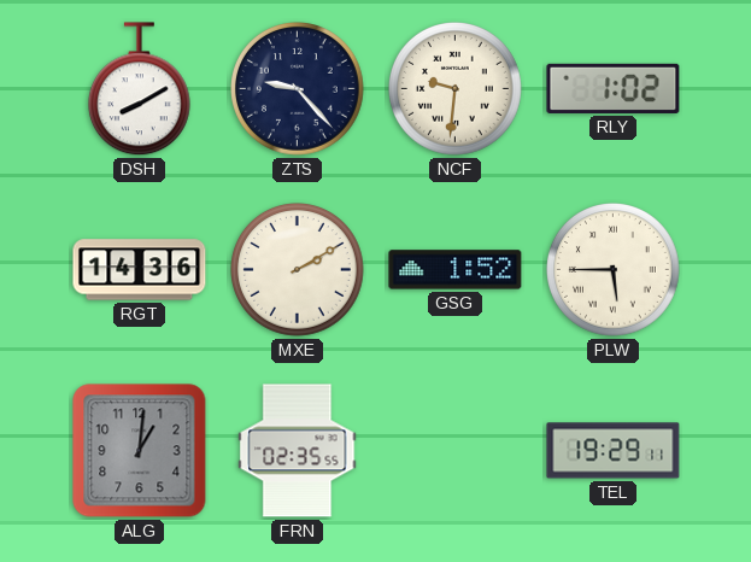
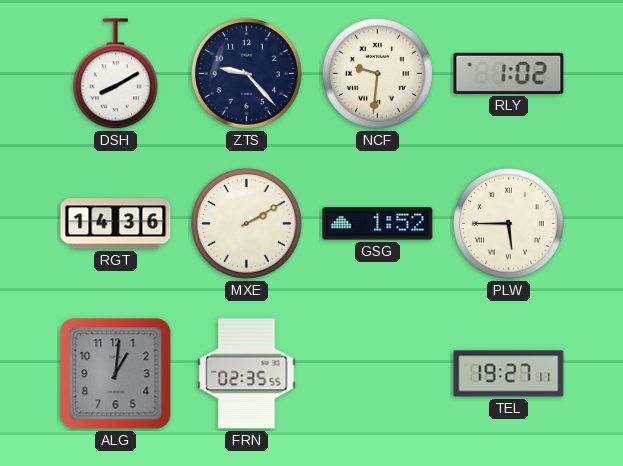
TEL: 19:29 -> 19:27 (509, 374)
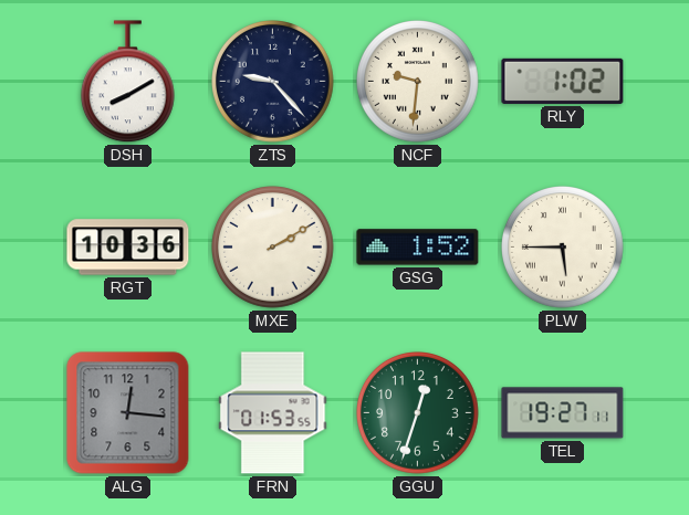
RGT: 14:36 -> 10:36 (128, 248)
ALG: 1:01 -> 12:16 (128, 413)
FRN: 02:35 -> 01:53 (273, 413)
GGU: none -> 12:33 (418, 413)
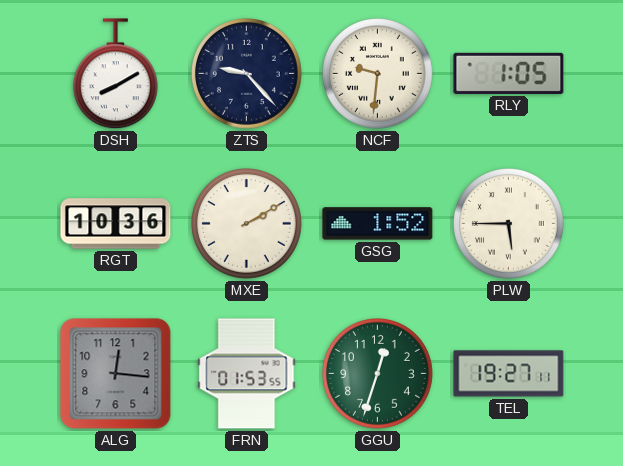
RLY: 1:02 -> 1:05 (509, 73)
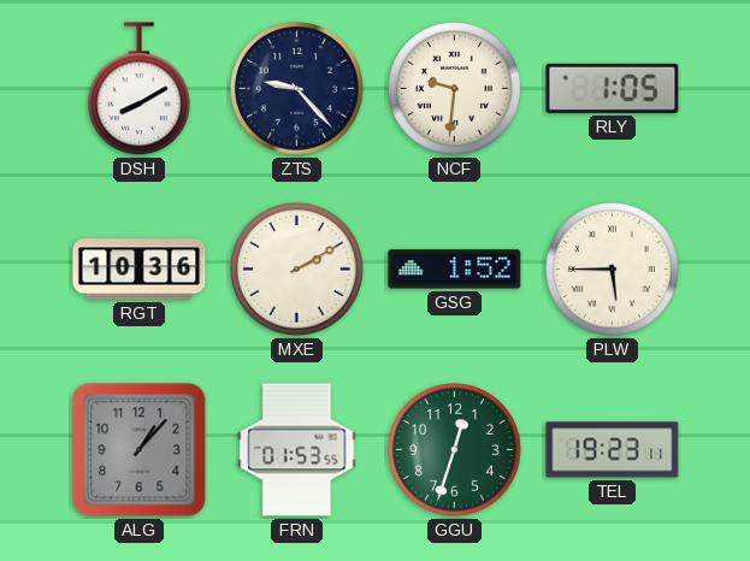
ALG: 12:16 -> 1:07 (140, 450)
TEL: 19:27 -> 19:23 (613, 450)
